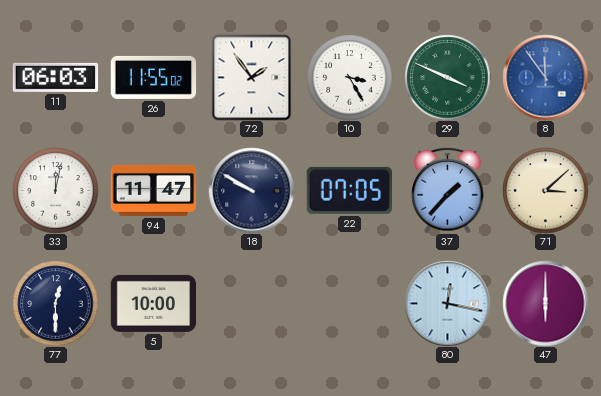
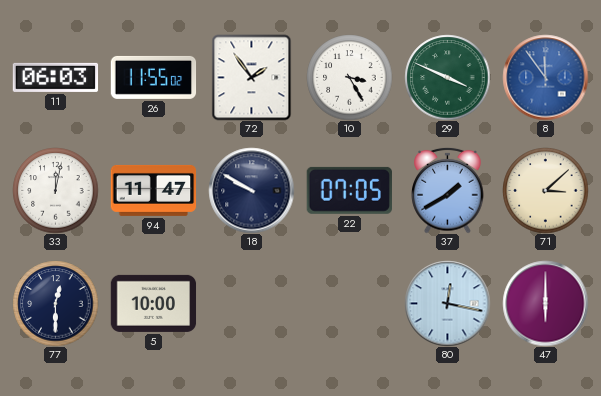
37: 1:37 -> 1:40 (448, 190)
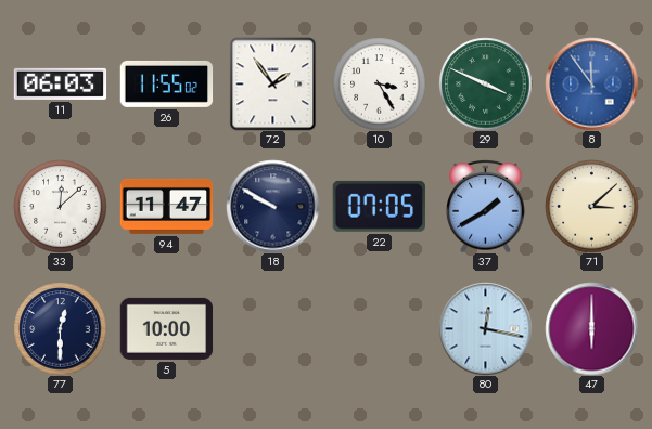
33: 12:02 -> 12:08 (60, 206)
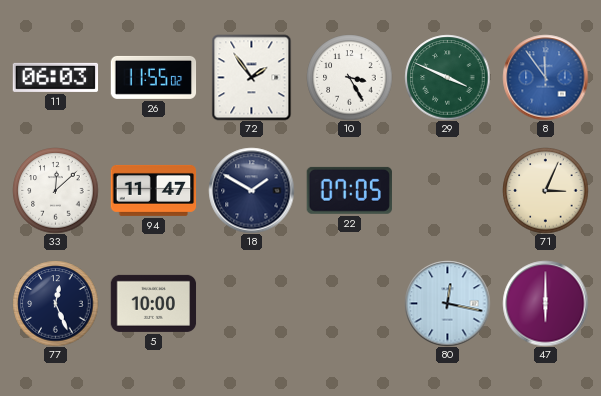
18: 9:50 -> 1:50 (251, 190)
37: 1:40 -> none (486, 206)
71: 3:08 -> 3:04 (545, 190)
77: 12:30 -> 12:26 (55, 303)
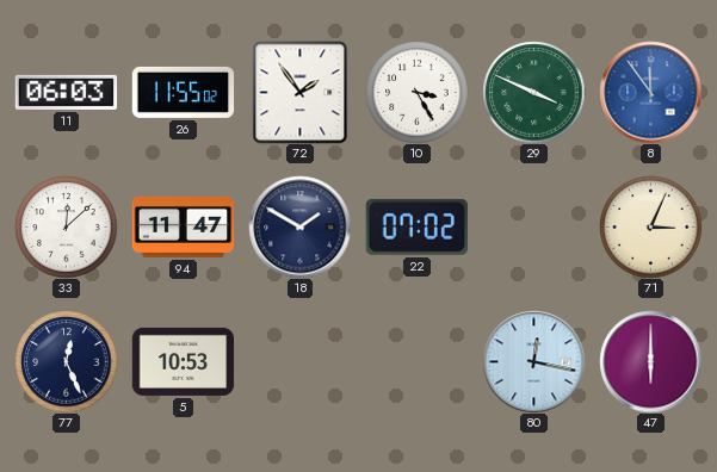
22: 07:05 -> 07:02 (416, 226)
5: 10:00 -> 10:53 (183, 361)
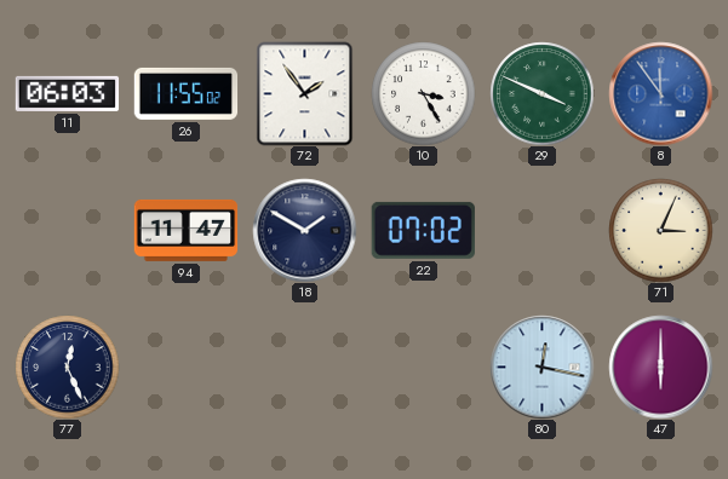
33: 12:08 -> none (66, 226)
5: 10:53 -> none (183, 361)
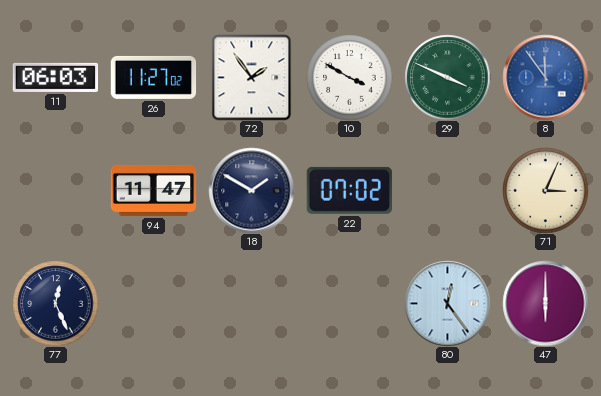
26: 11:55 -> 11:27 (153, 77)
10: 3:25 -> 3:50 (349, 77)
80: 12:17 -> 12:24 (447, 303)
